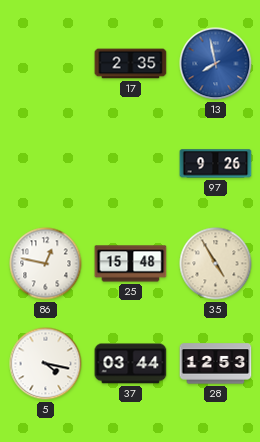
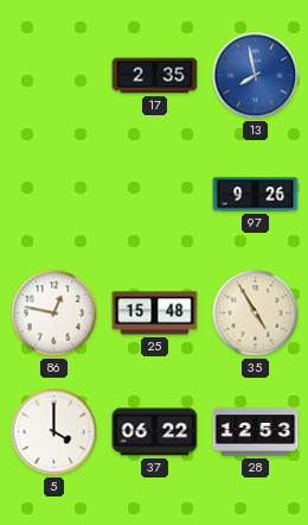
5: 4:17 -> 4:00 (54, 432)
37: 03:44 -> 06:22 (155, 432)
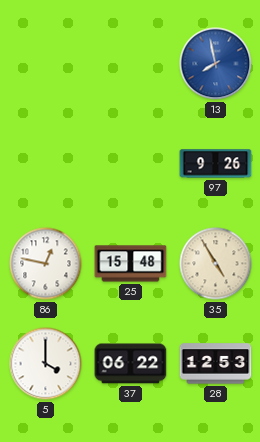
17: 2:35 -> none (155, 76)
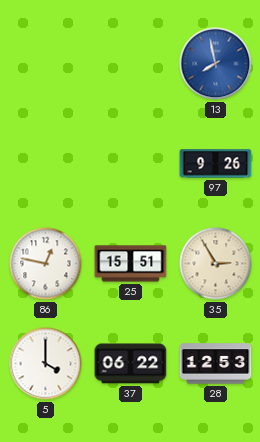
25: 15:48 -> 15:51 (131, 264)
35: 4:55 -> 2:55 (216, 264)
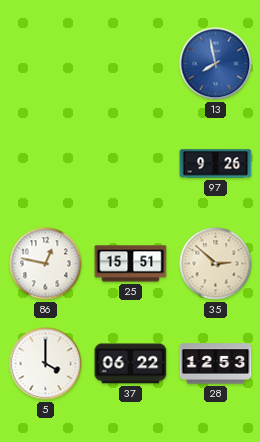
35: 2:55 -> 2:52 (216, 264)
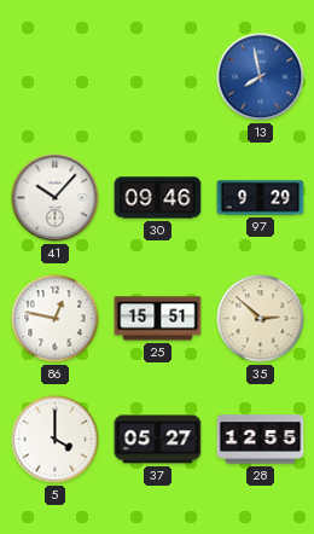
41: none -> 10:07 (56, 198)
30: none -> 09:46 (158, 198)
97: 9:26 -> 9:29 (261, 198)
37: 06:22 -> 05:27 (158, 440)
28: 12:53 -> 12:55 (261, 440)
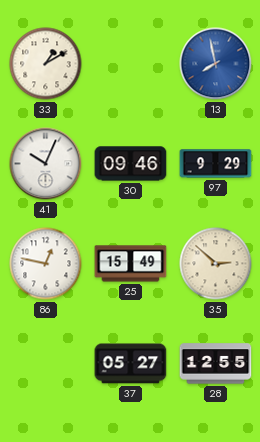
33: none -> 1:10 (46, 64)
41: 10:07 -> 10:04 (46, 164)
25: 15:51 -> 15:49 (131, 264)
5: 4:00 -> none (56, 440)
